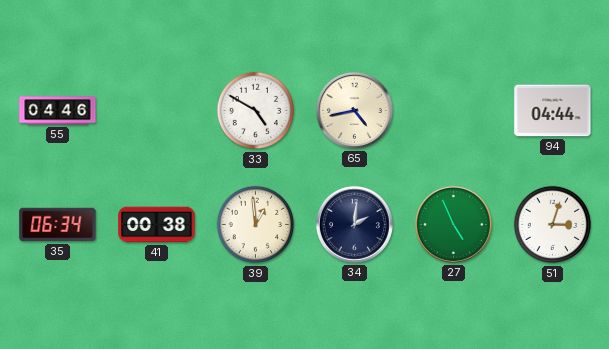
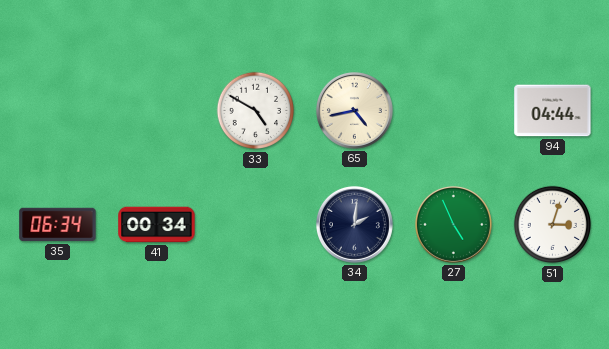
55: 04:46 -> none (58, 111)
41: 00:38 -> 00:34 (157, 225)
39: 12:59 -> none (256, 225)
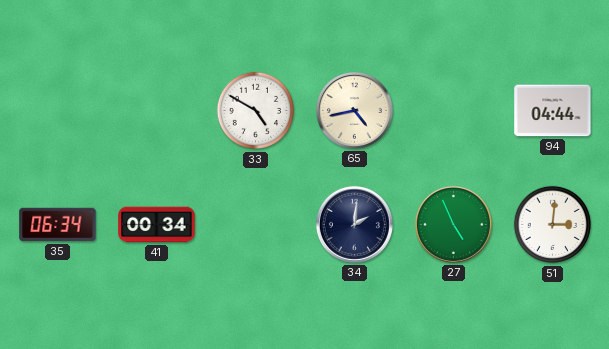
51: 3:03 -> 3:01 (553, 225)
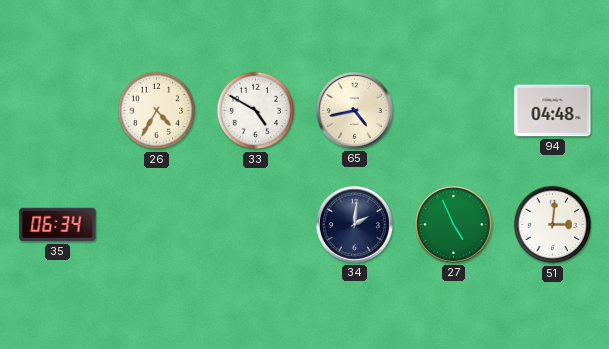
26: none -> 4:35 (157, 111)
94: 04:44 -> 04:48 (553, 111)
41: 00:34 -> none (157, 225)
